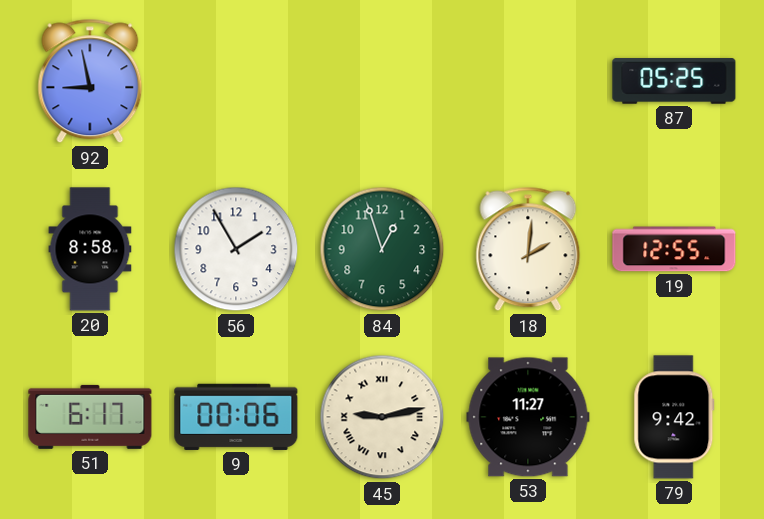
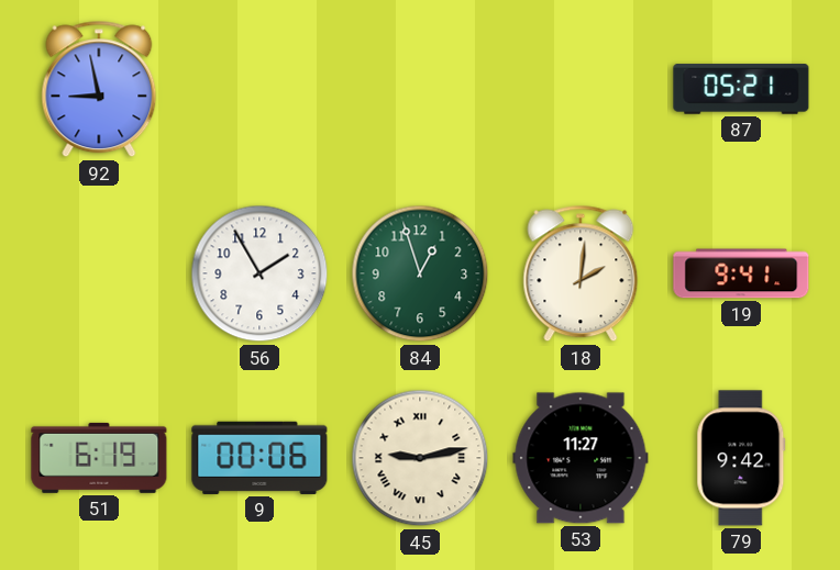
87: 05:25 -> 05:21 (741, 89)
20: 8:58 -> none (90, 249)
19: 12:55 -> 9:41 (741, 273)
51: 6:17 -> 6:19 (99, 458)
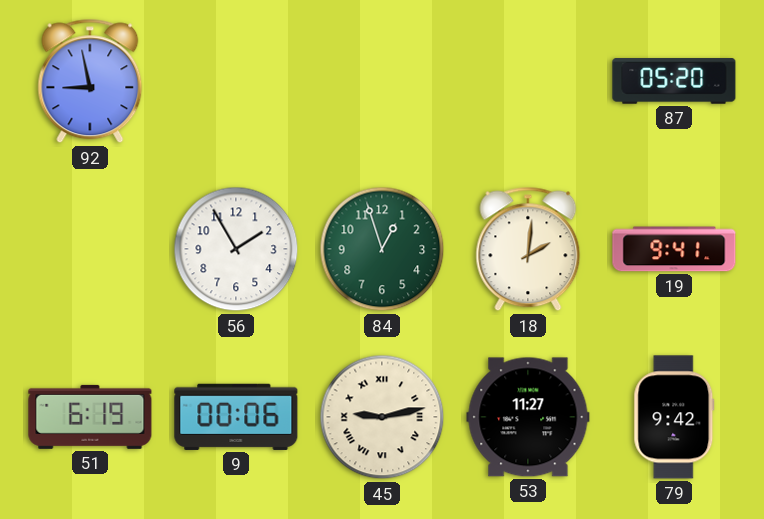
87: 05:21 -> 05:20 (674, 81)
